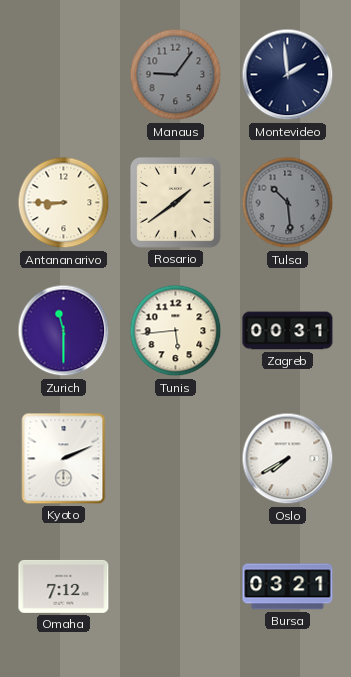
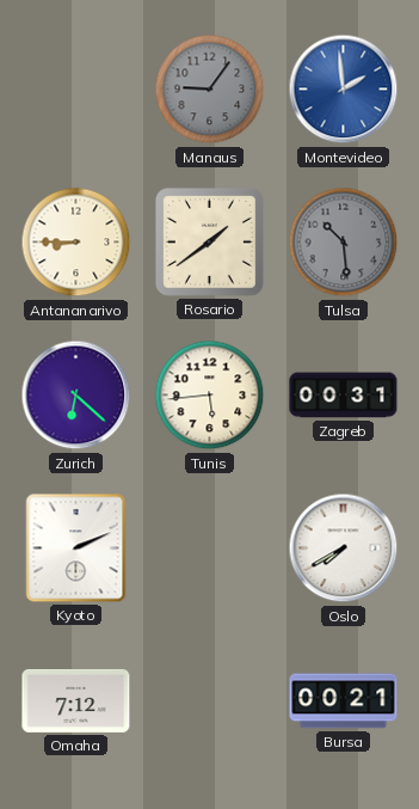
Montevideo dial: navy -> blue (344, 90)
Zurich: 11:30 -> 6:22 (76, 396)
Bursa: 03:21 -> 00:21 (344, 701)
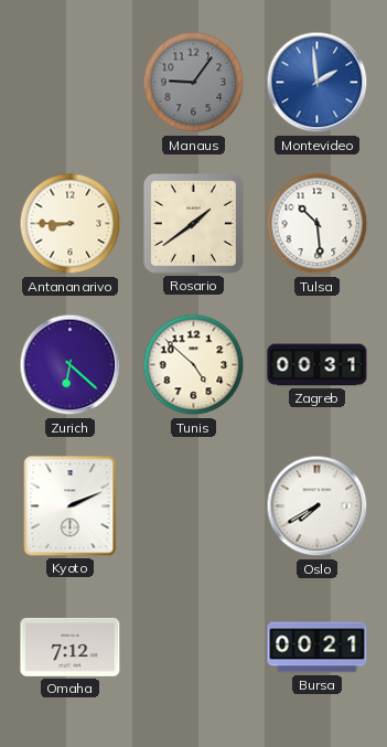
Tulsa dial: grey -> white (318, 224)
Tunis: 5:44 -> 4:52 (194, 365)
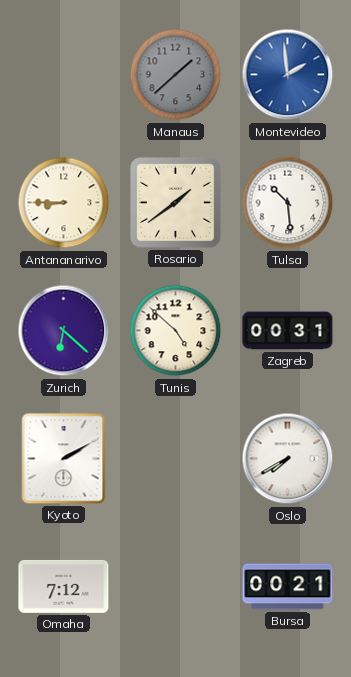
Manaus: 9:06 -> 1:38 (176, 75)
Kyoto: 2:11 -> 2:10 (64, 459)
